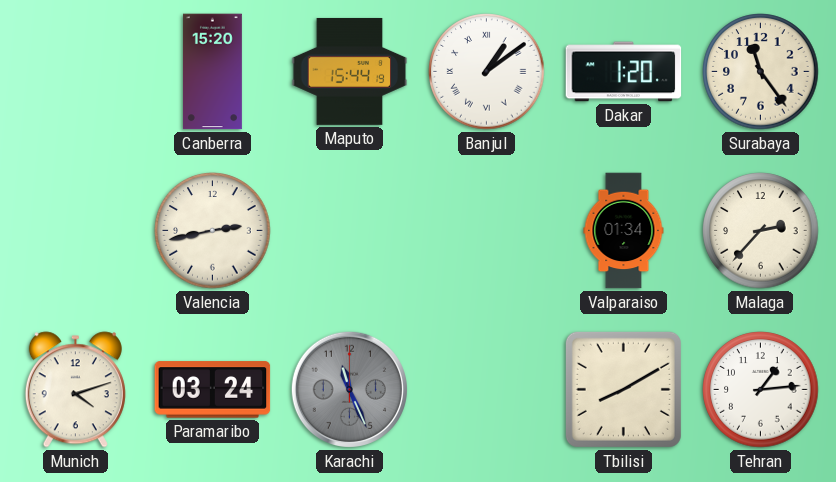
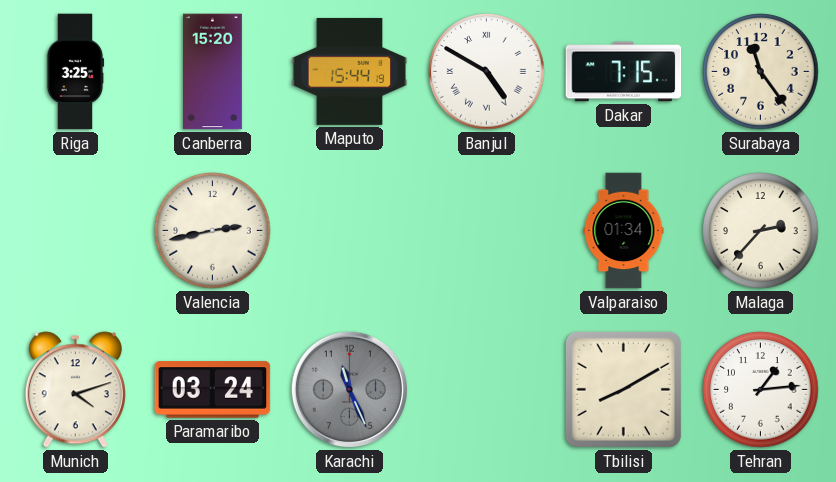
Riga: none -> 3:25 (75, 72)
Banjul: 1:09 -> 4:50 (487, 72)
Dakar: 1:20 -> 7:15 (624, 72)
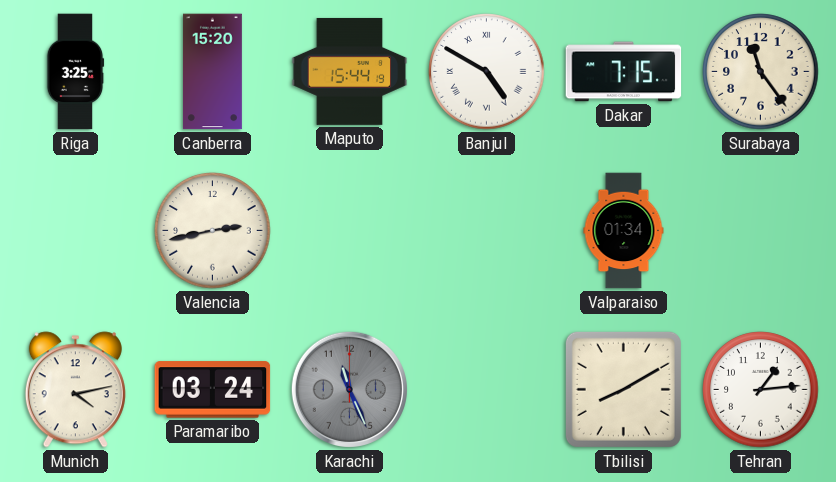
Malaga: 2:37 -> none (761, 231)
Munich: 4:12 -> 4:13 (75, 390)
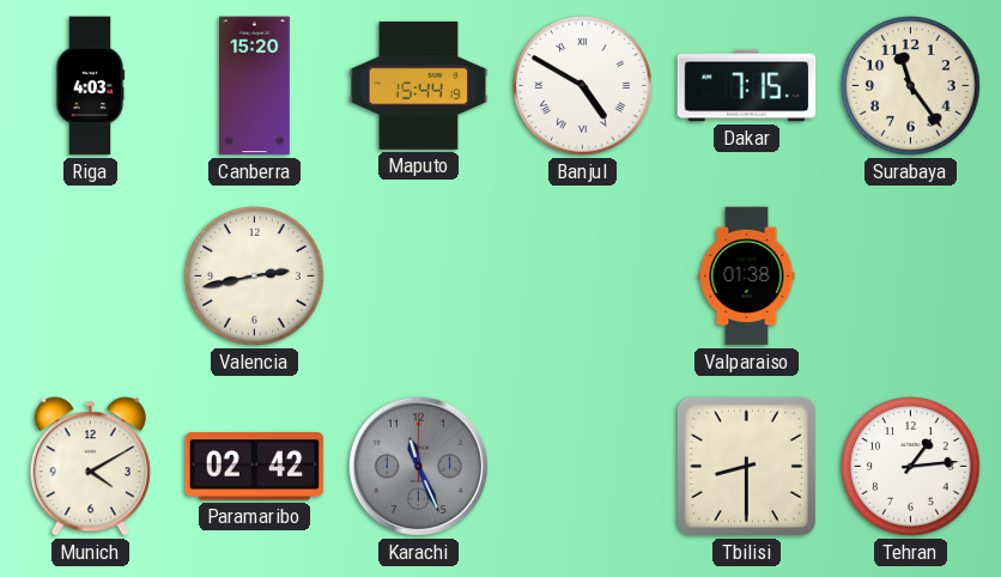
Riga: 3:25 -> 4:03 (90, 86)
Valparaiso: 01:34 -> 01:38 (747, 277)
Munich: 4:13 -> 4:10 (90, 467)
Paramaribo: 03:24 -> 02:42 (255, 467)
Tbilisi: 8:10 -> 8:30 (746, 466)
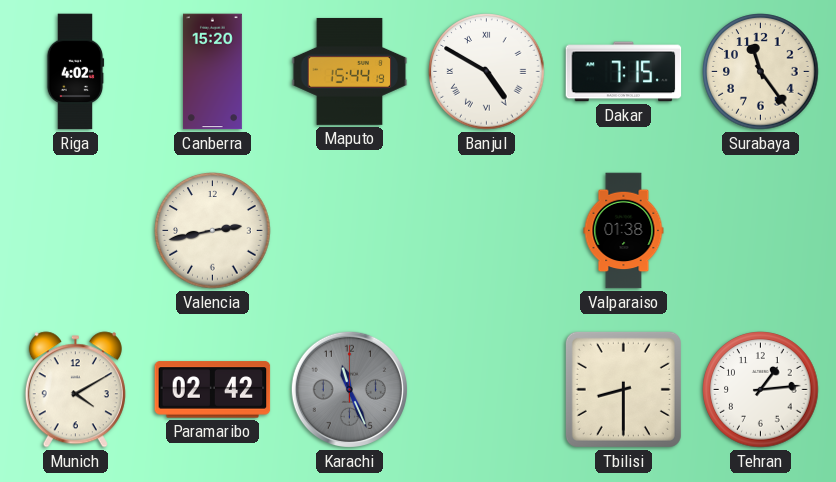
Riga: 4:03 -> 4:02 (75, 72)
